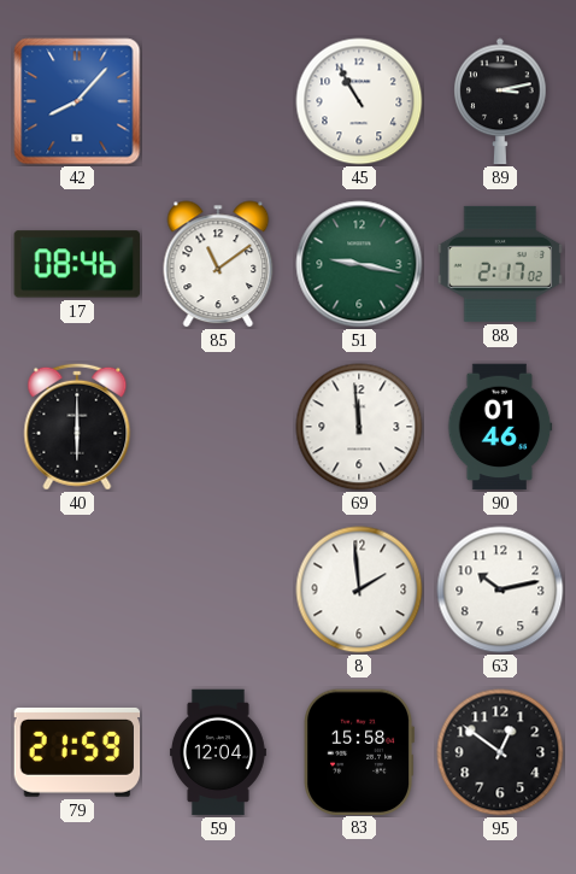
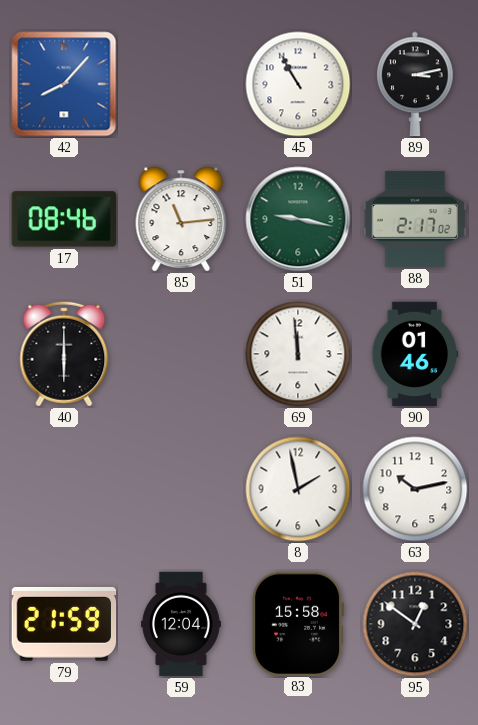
85: 11:09 -> 11:14 (181, 219)
8: 1:59 -> 1:58 (298, 489)
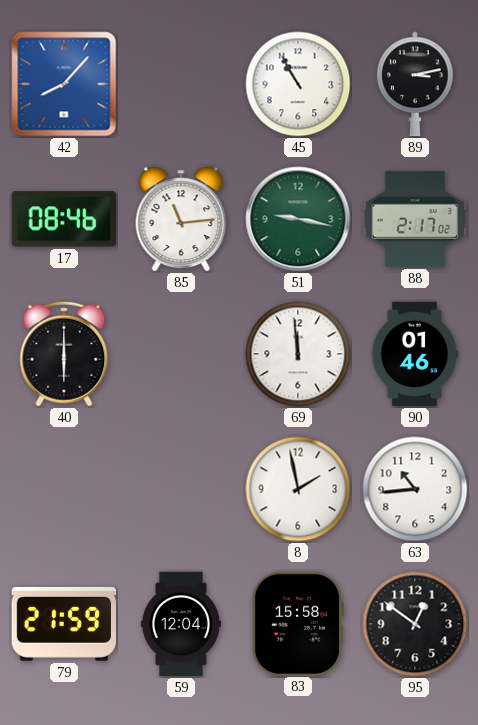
63: 10:13 -> 10:44 (415, 489)
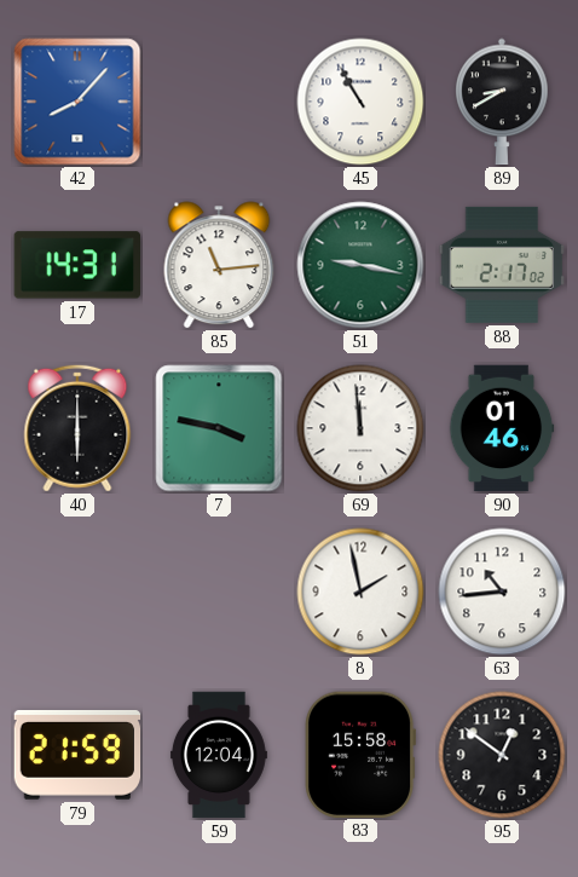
89: 3:13 -> 8:40 (502, 102)
17: 08:46 -> 14:31 (76, 265)
7: none -> 3:47 (219, 428)
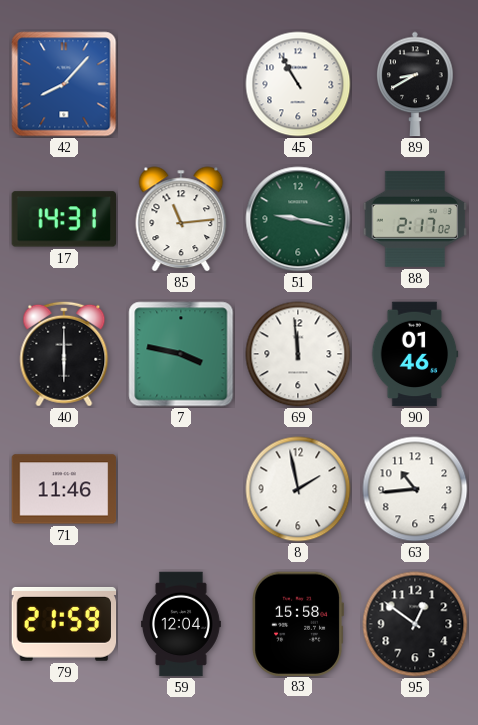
71: none -> 11:46 (64, 489)
